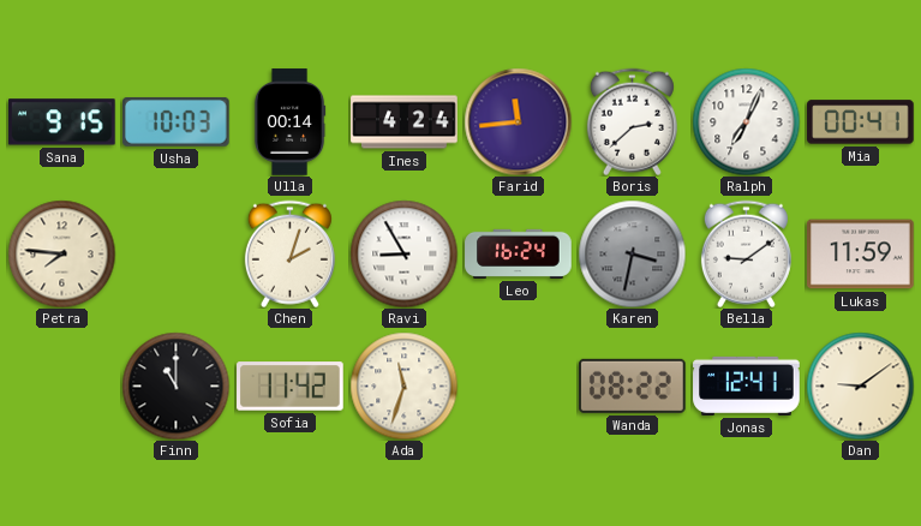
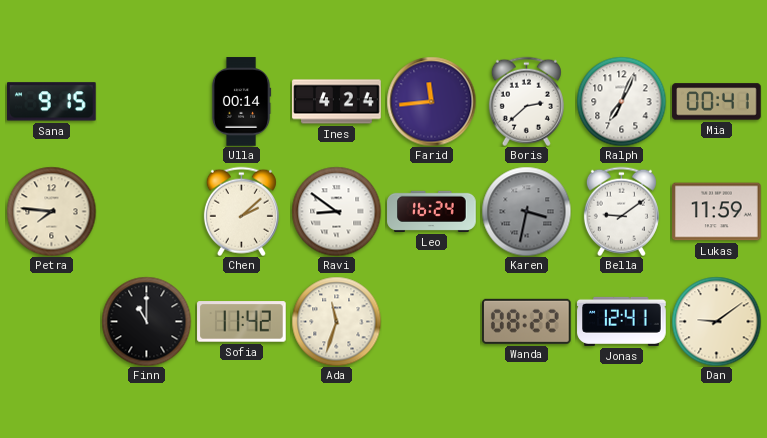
Usha: 10:03 -> none (177, 121)
Chen: 2:03 -> 2:08 (241, 211)
Ravi: 8:55 -> 8:51 (336, 211)
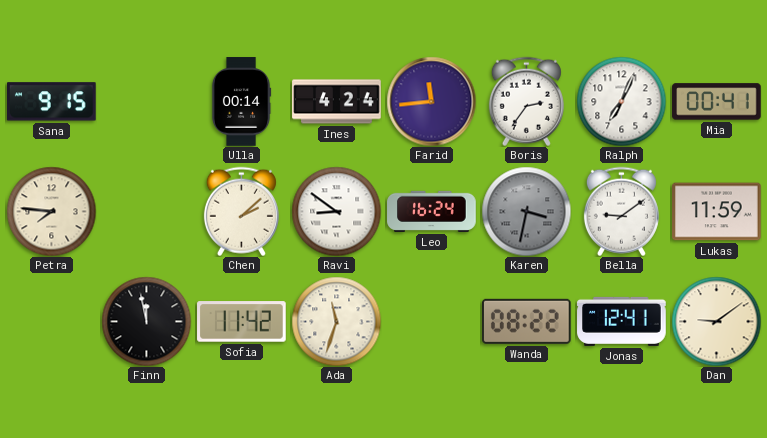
Boris: 2:38 -> 2:36 (526, 101)
Finn: 11:00 -> 11:58 (146, 321)
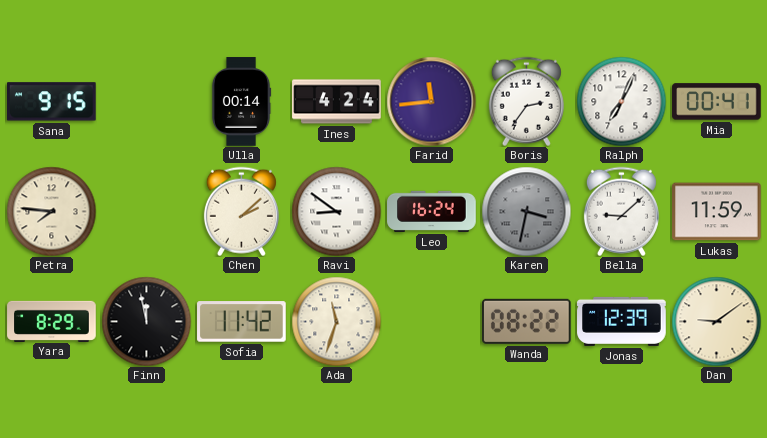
Bella: 9:09 -> 9:08 (621, 211)
Yara: none -> 8:29 (52, 321)
Jonas: 12:41 -> 12:39 (622, 321)
